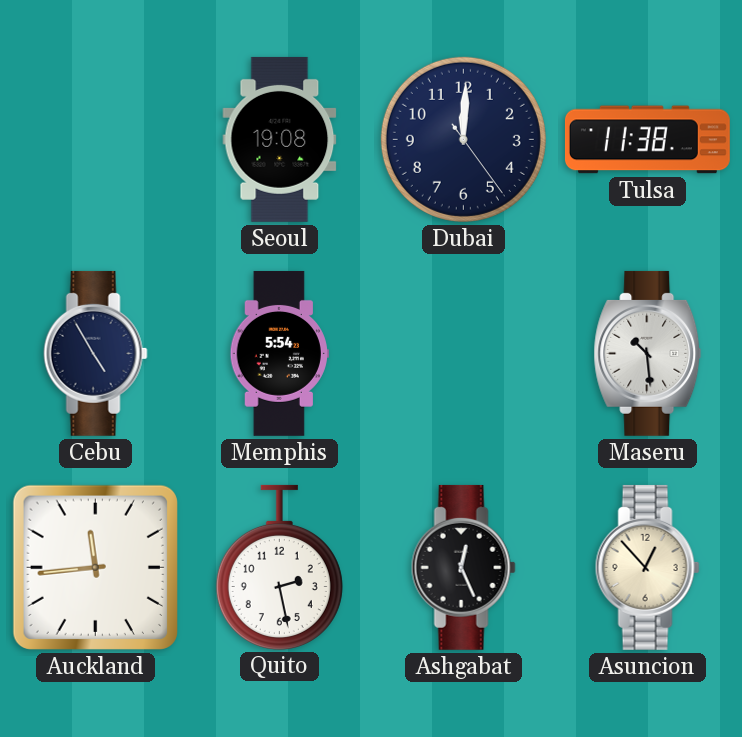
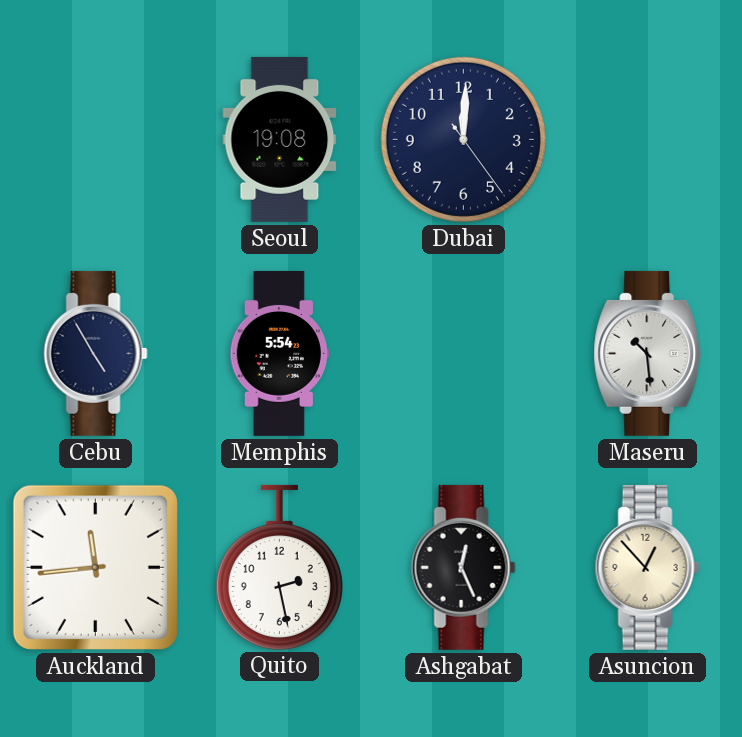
Tulsa: 11:38 -> none (647, 140)
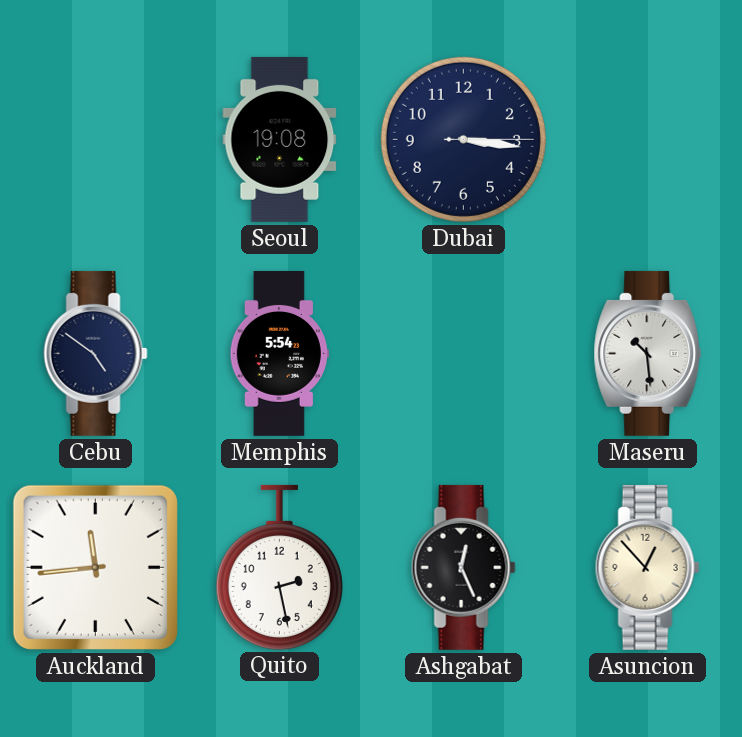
Dubai: 12:00 -> 3:16 (463, 139)
Cebu: 4:55 -> 4:51 (95, 353)
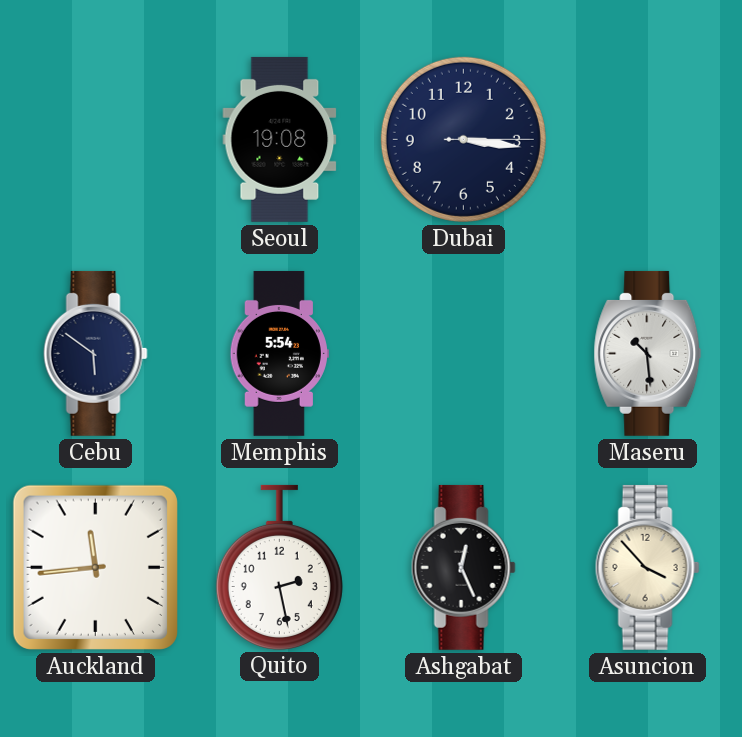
Cebu: 4:51 -> 5:51 (95, 353)
Asuncion: 12:53 -> 3:53 (647, 567)
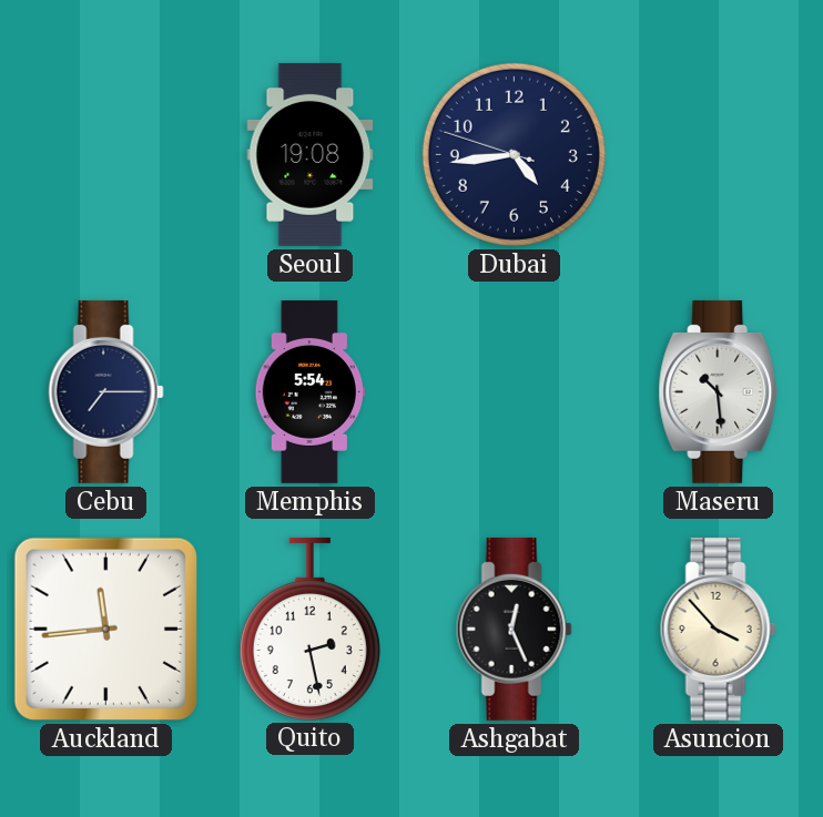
Dubai: 3:16 -> 4:43 (514, 154)
Cebu: 5:51 -> 7:15 (105, 391)
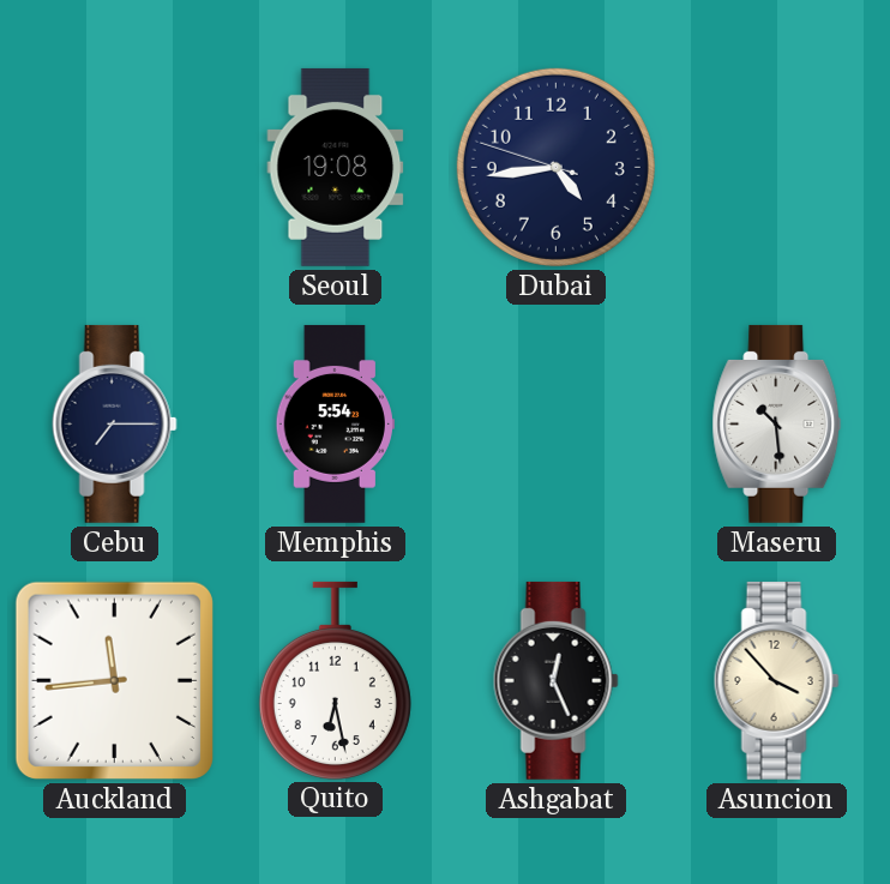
Quito: 2:28 -> 6:28 (335, 680)
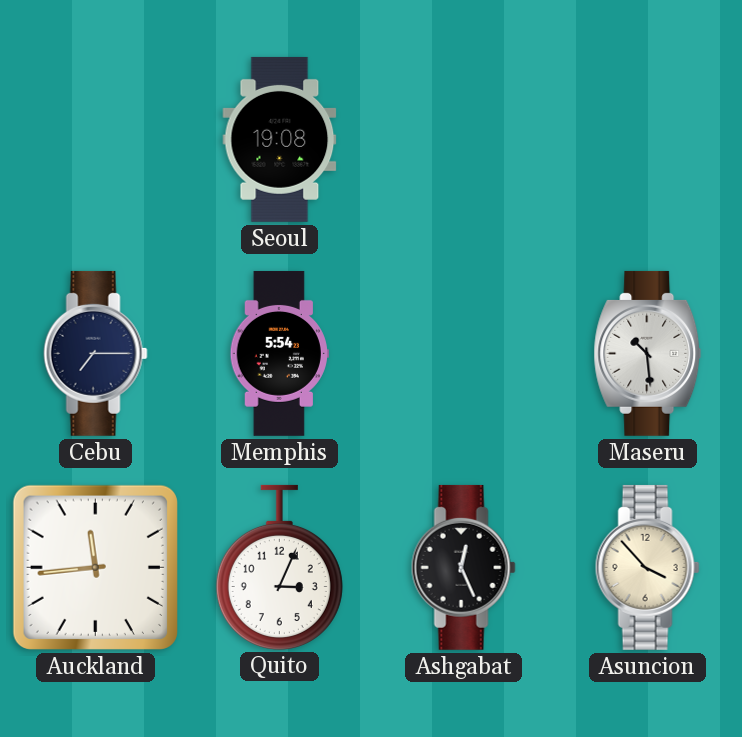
Dubai: 4:43 -> none (555, 167)
Quito: 6:28 -> 3:04 (279, 567)
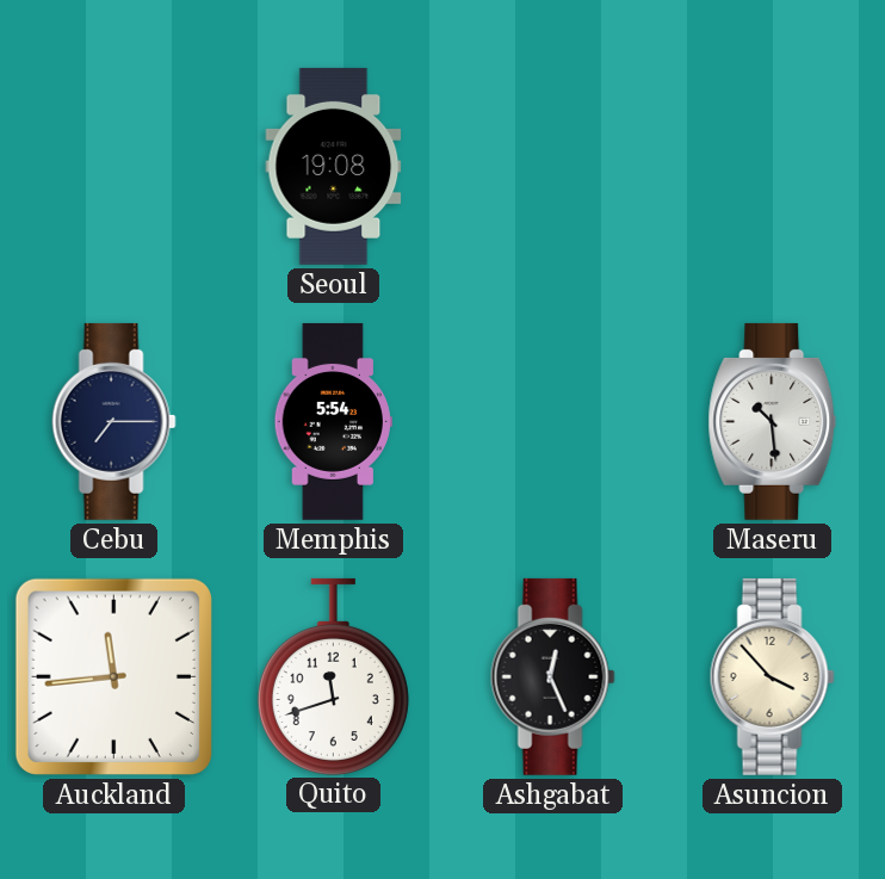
Quito: 3:04 -> 11:42 (333, 676)
